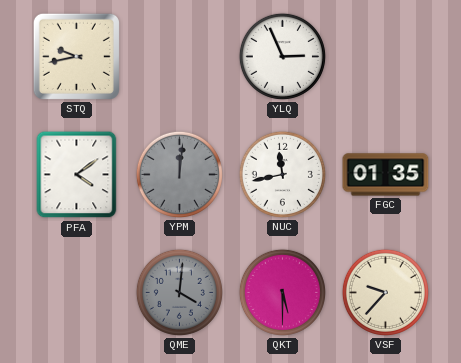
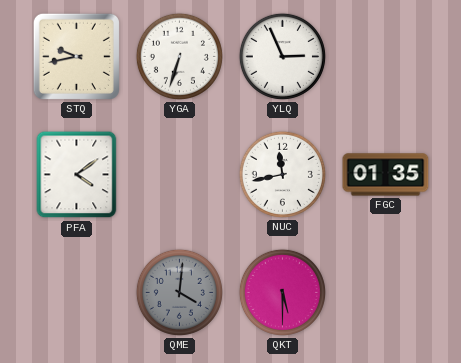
YGA: none -> 6:33 (179, 56)
YPM: 12:01 -> none (179, 174)
VSF: 9:37 -> none (385, 292)
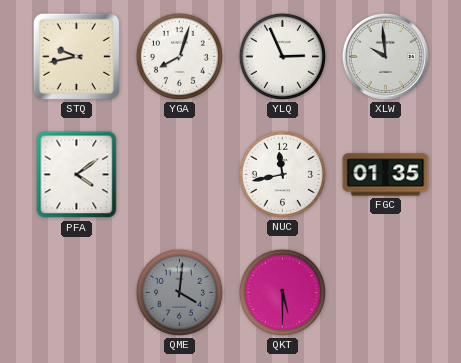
YGA: 6:33 -> 8:03 (179, 56)
XLW: none -> 9:59 (385, 56)
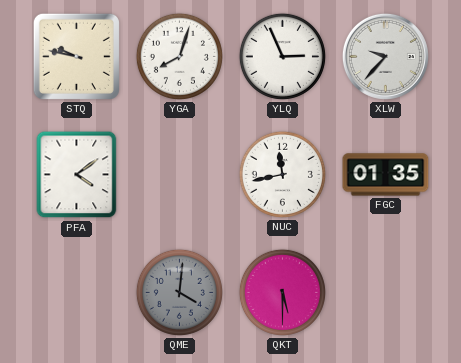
STQ: 9:43 -> 9:47 (76, 56)
XLW: 9:59 -> 9:37 (385, 56)
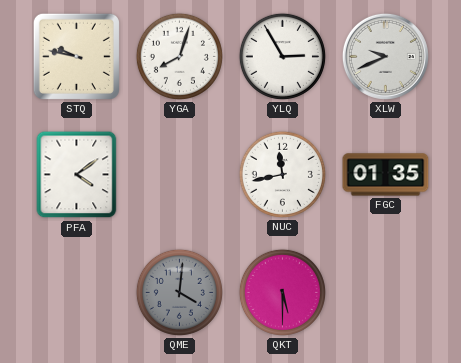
YLQ: 2:56 -> 2:55 (282, 56)
XLW: 9:37 -> 9:41 (385, 56)
